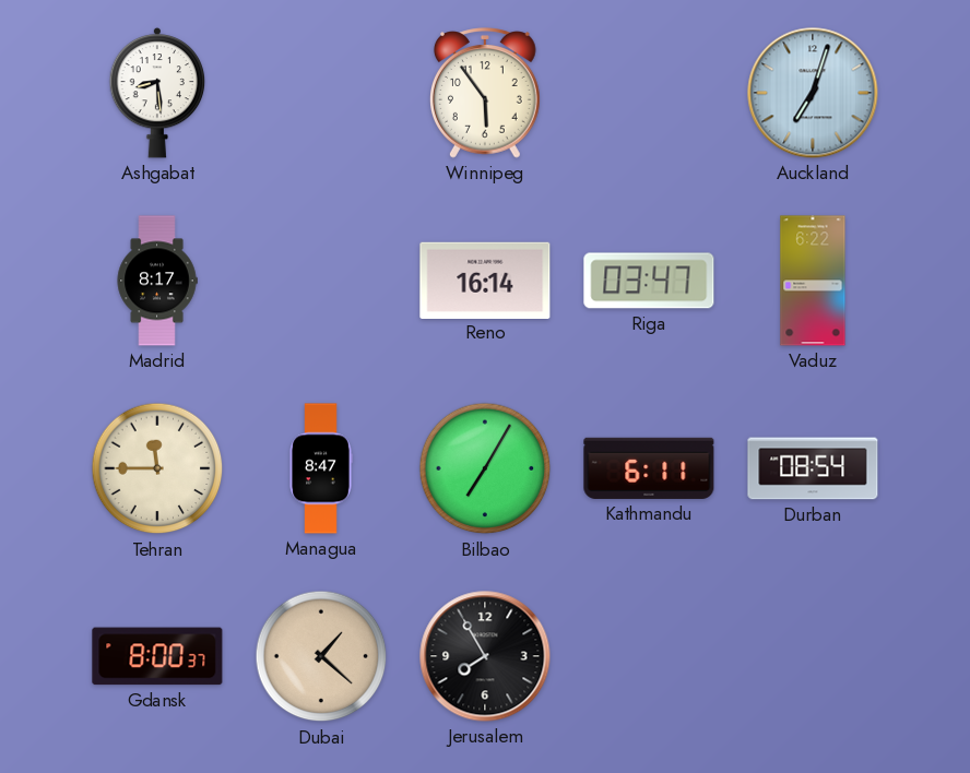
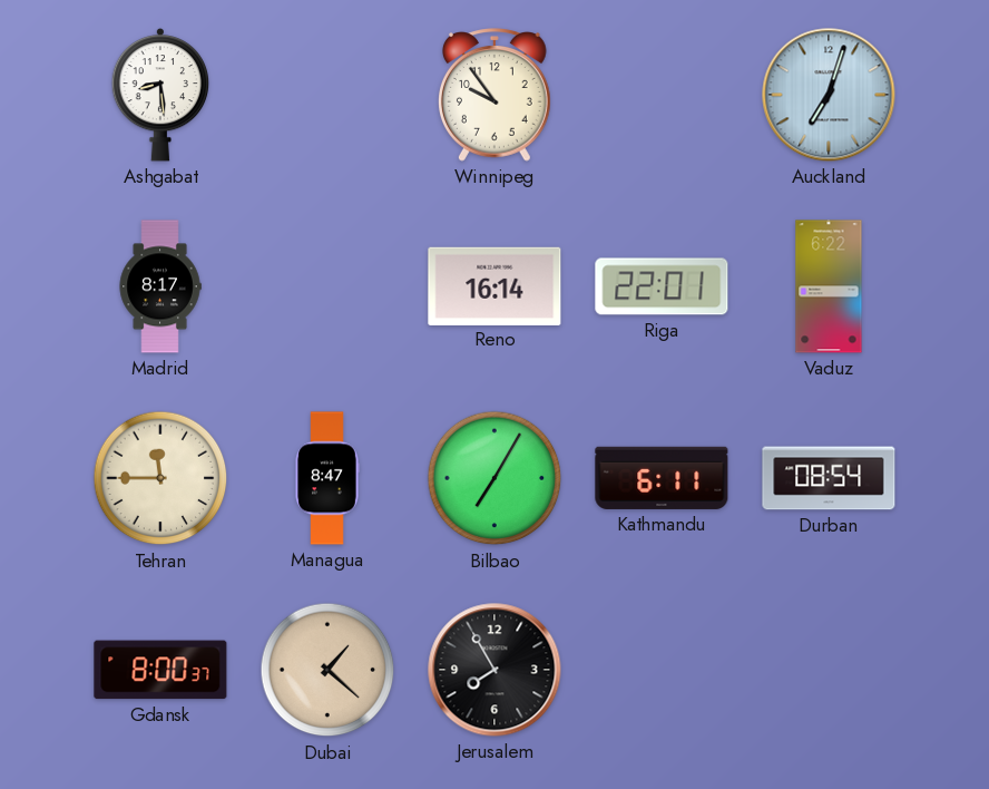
Winnipeg: 5:54 -> 9:54 (496, 95)
Riga: 03:47 -> 22:01 (662, 286)
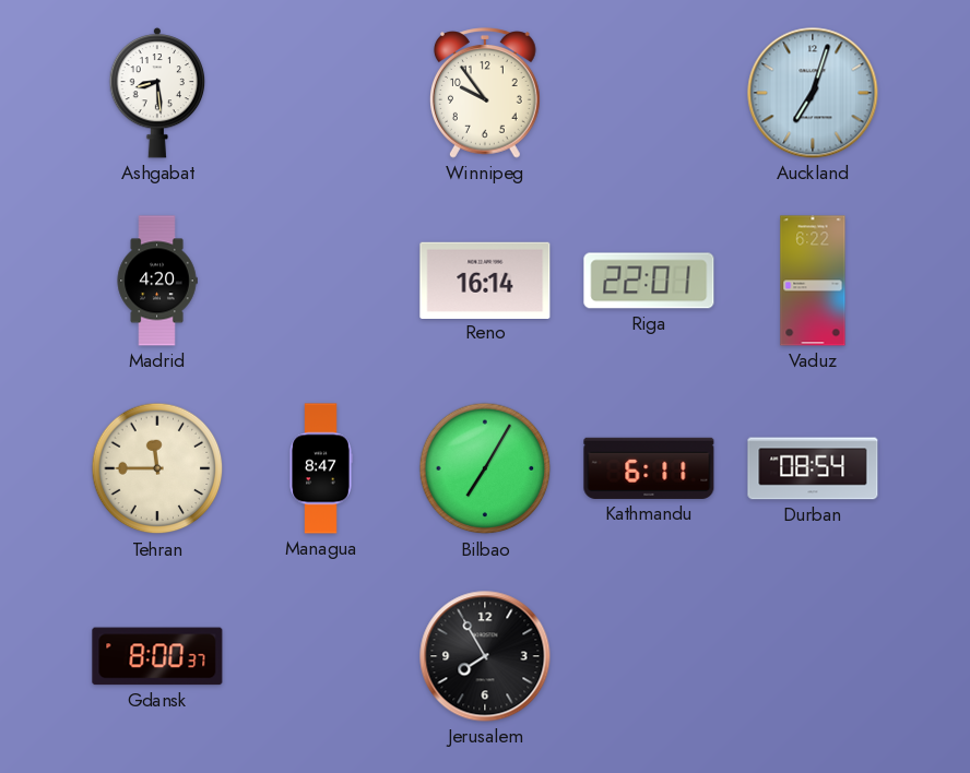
Madrid: 8:17 -> 4:20 (157, 281)
Dubai: 1:22 -> none (327, 670)
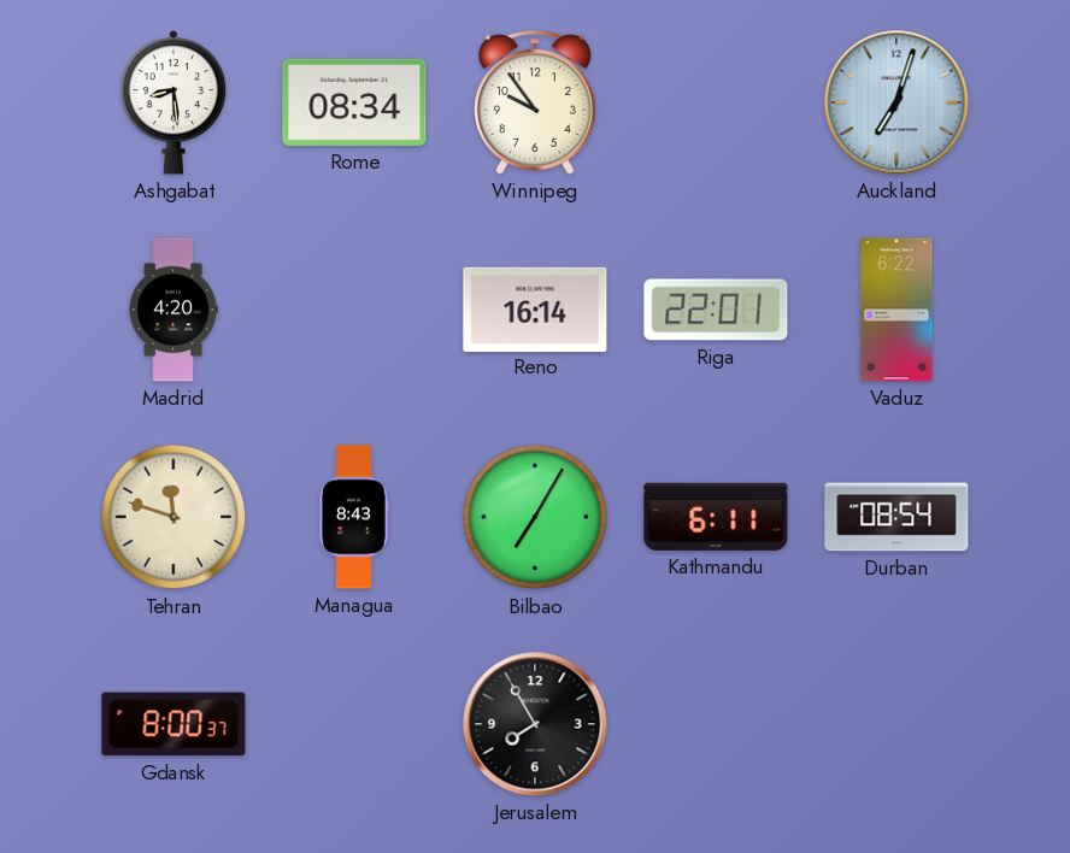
Rome: none -> 08:34 (354, 102)
Tehran: 11:45 -> 11:48 (174, 517)
Managua: 8:47 -> 8:43 (354, 517)
